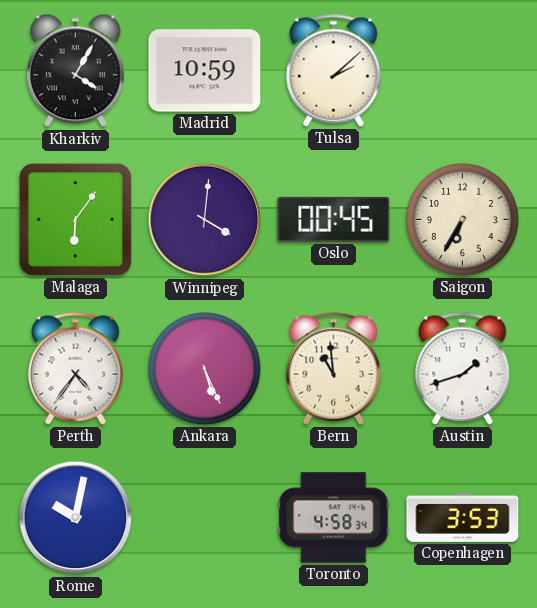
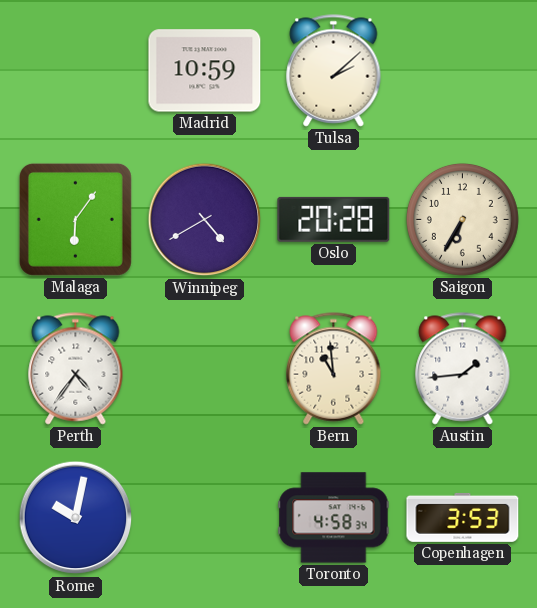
Kharkiv: 4:05 -> none (76, 71)
Winnipeg: 4:01 -> 4:40 (205, 220)
Oslo: 00:45 -> 20:28 (334, 219)
Ankara: 5:26 -> none (204, 368)
Austin: 1:42 -> 1:44 (463, 369)
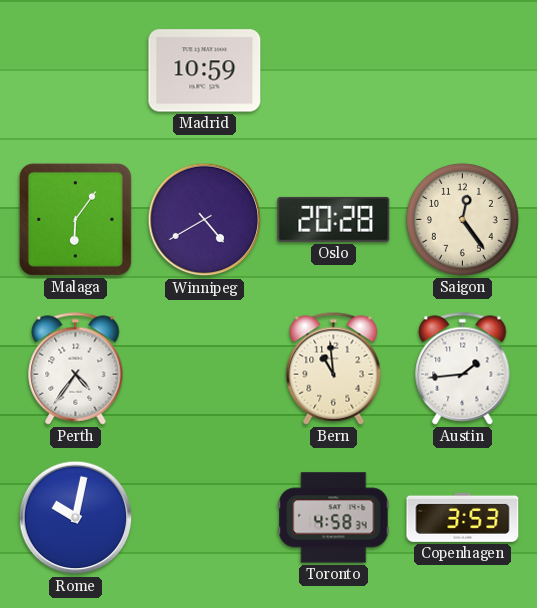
Tulsa: 2:08 -> none (334, 71)
Saigon: 6:35 -> 12:24 (462, 219)
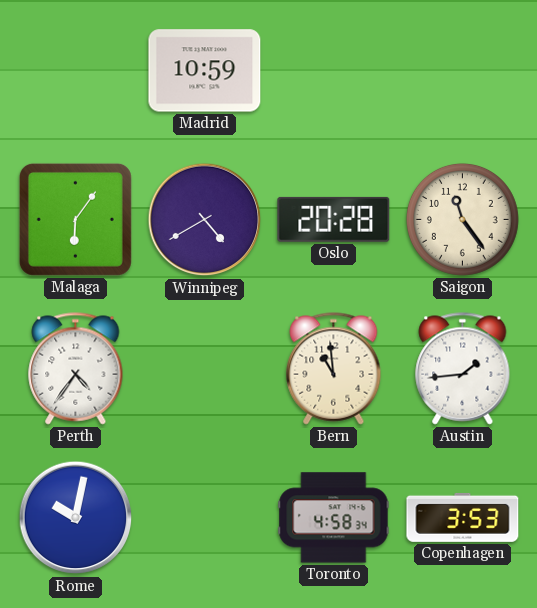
Saigon: 12:24 -> 11:24 (462, 219)
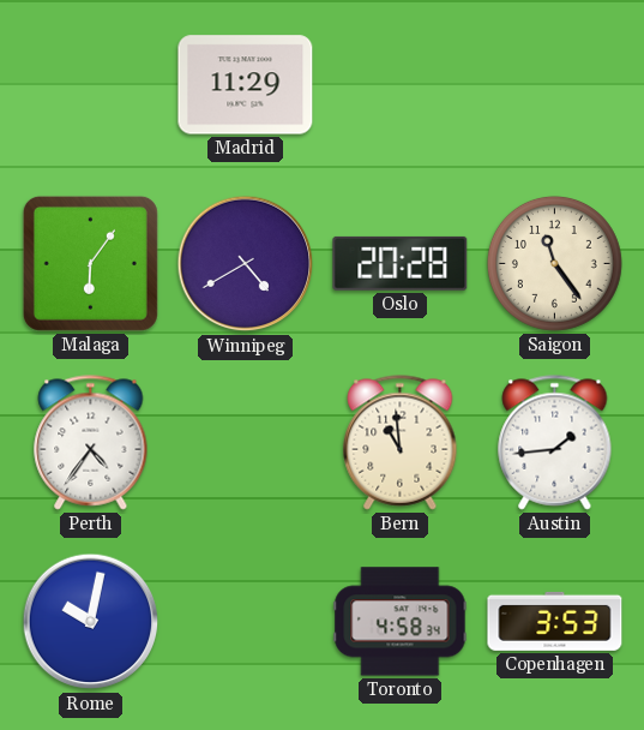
Madrid: 10:59 -> 11:29 (246, 85)
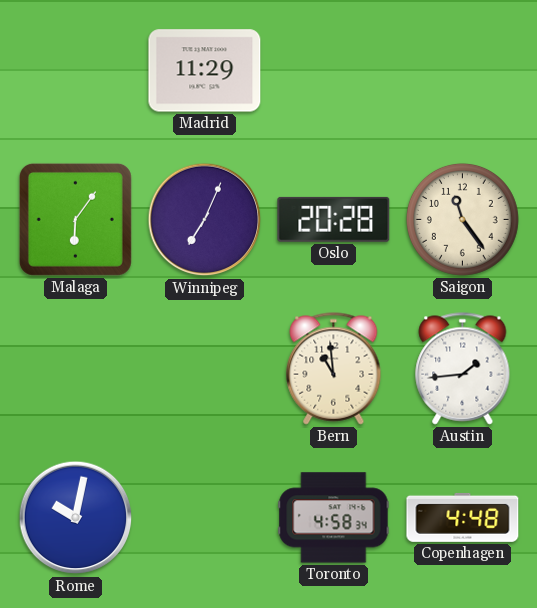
Winnipeg: 4:40 -> 7:04 (205, 220)
Perth: 4:36 -> none (91, 443)
Copenhagen: 3:53 -> 4:48 (463, 517)
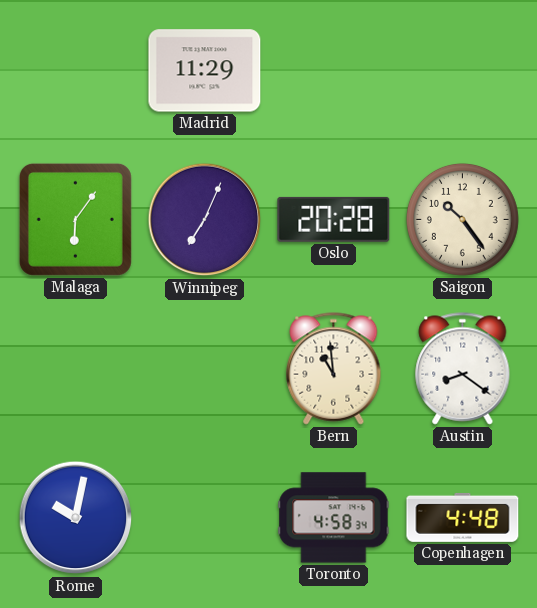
Saigon: 11:24 -> 10:24 (462, 219)
Austin: 1:44 -> 8:21 (463, 369)
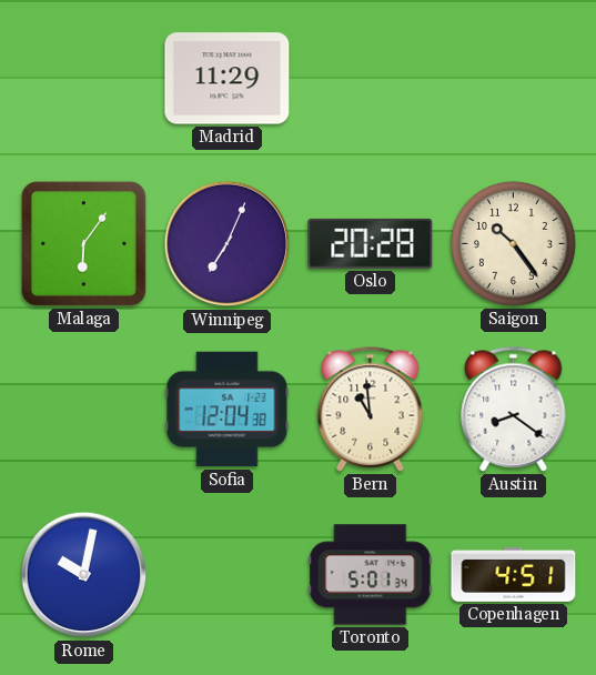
Sofia: none -> 12:04 (228, 410)
Toronto: 4:58 -> 5:01 (371, 575)
Copenhagen: 4:48 -> 4:51 (514, 574)
